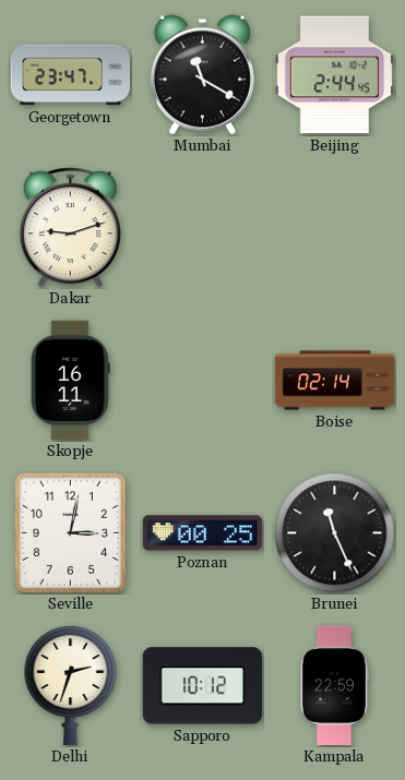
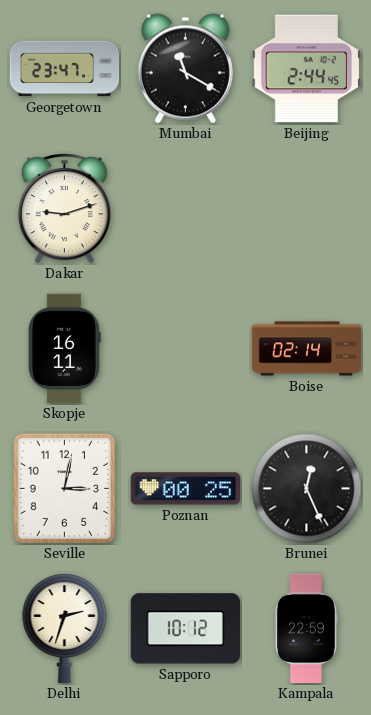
Brunei: 11:26 -> 12:26 (307, 489)
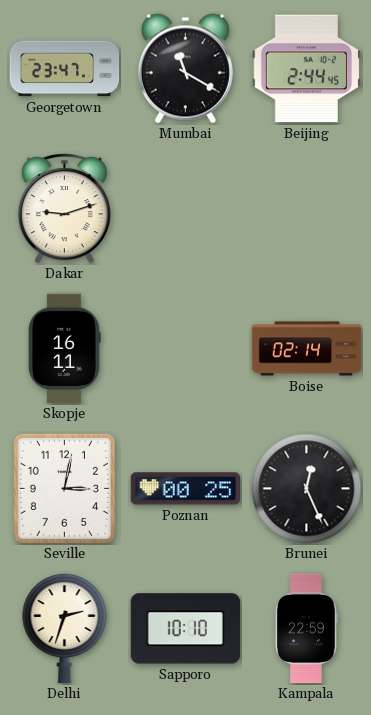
Sapporo: 10:12 -> 10:10 (185, 629)
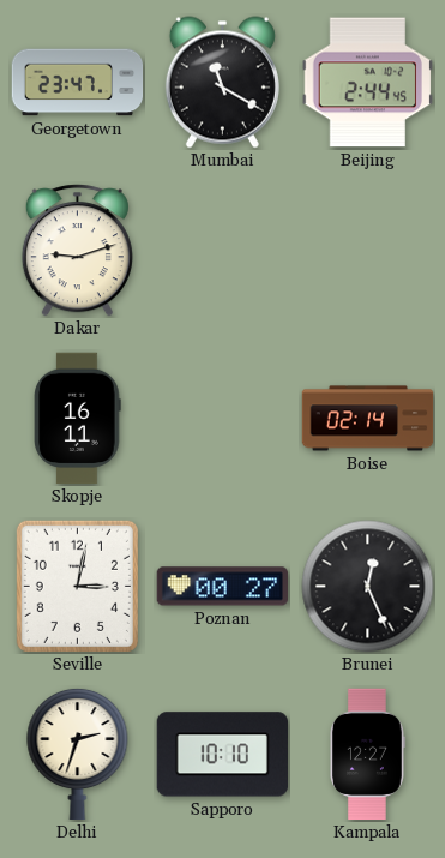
Poznan: 00:25 -> 00:27 (222, 587)
Kampala: 22:59 -> 12:27 (368, 755)
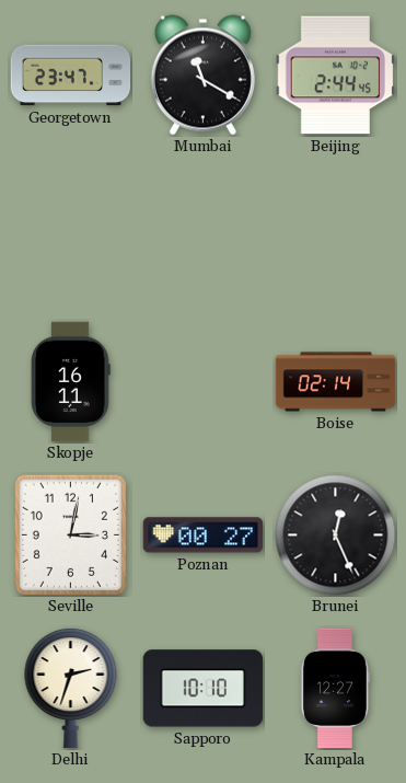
Dakar: 9:12 -> none (77, 251)
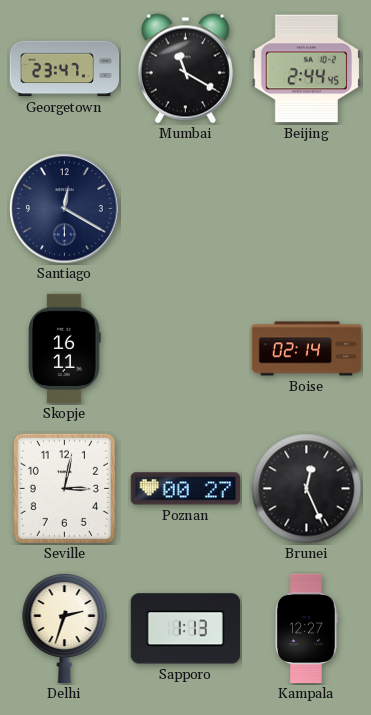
Santiago: none -> 12:20 (65, 209)
Sapporo: 10:10 -> 1:13 (185, 629)
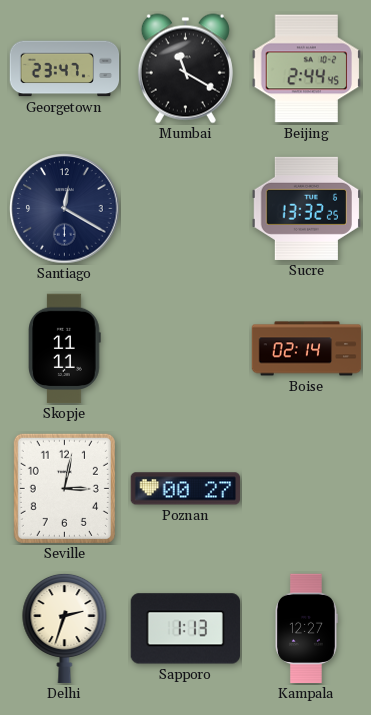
Sucre: none -> 13:32 (306, 208)
Skopje: 16:11 -> 11:11 (65, 349)
Brunei: 12:26 -> none (307, 489)
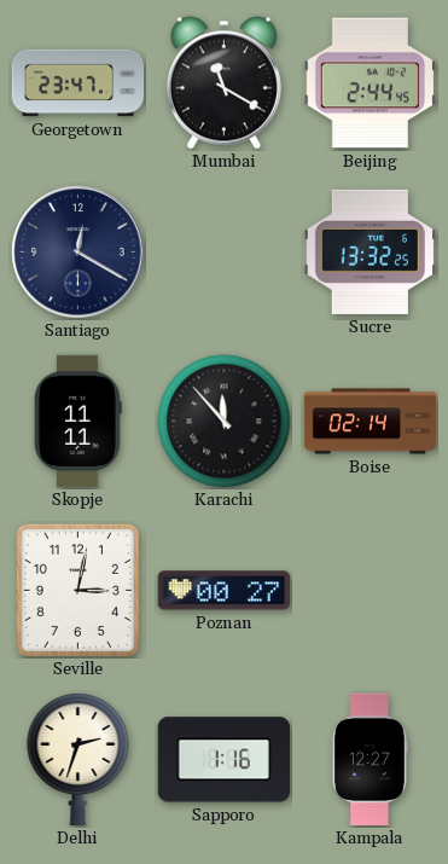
Karachi: none -> 11:53 (225, 422)
Sapporo: 1:13 -> 1:16 (223, 760)
